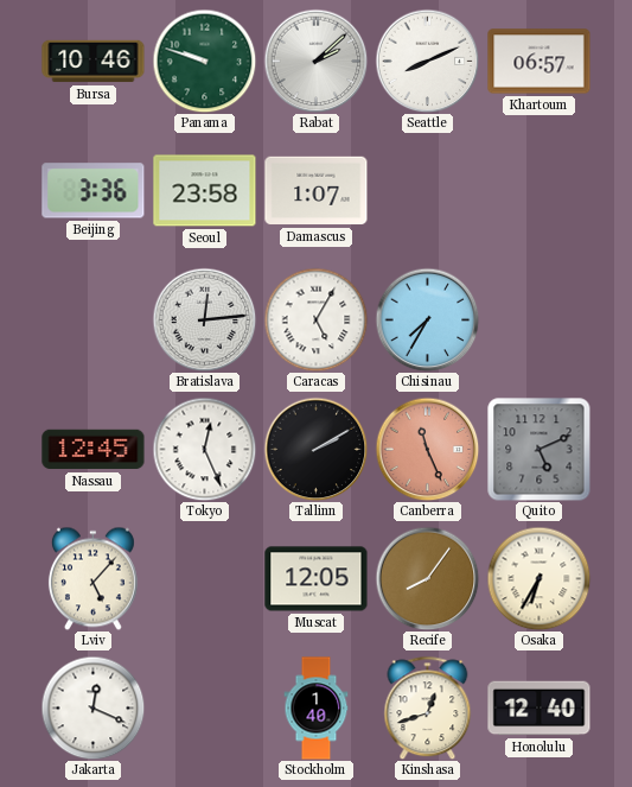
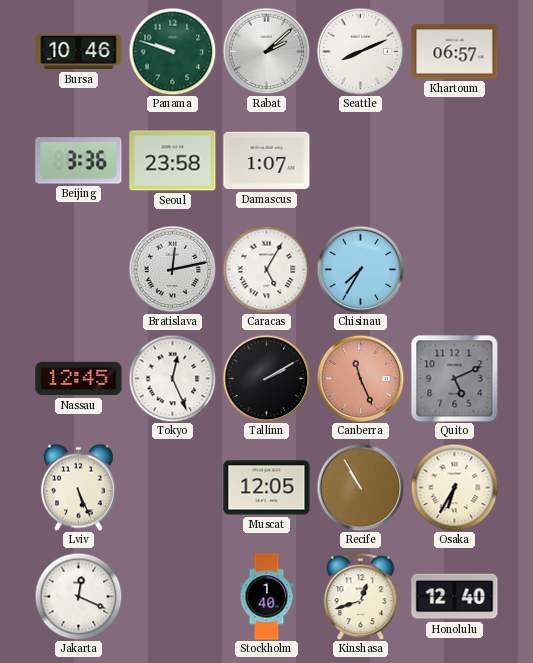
Bratislava: 12:14 -> 12:13 (172, 269)
Lviv: 5:07 -> 5:26 (78, 487)
Recife: 8:06 -> 10:55 (360, 487)
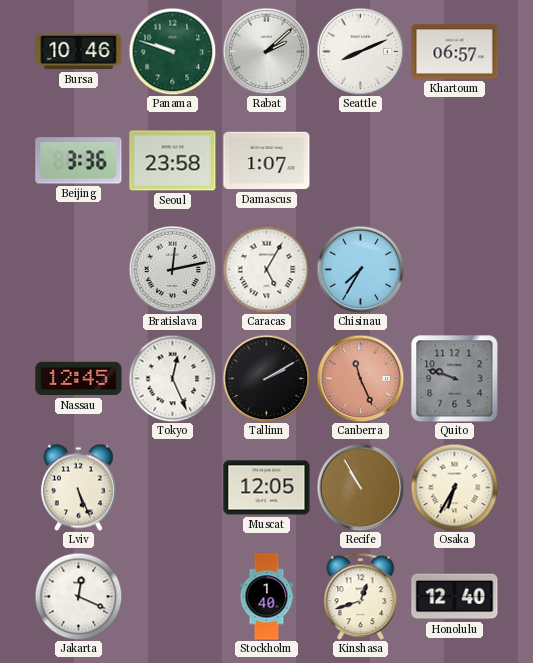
Quito: 5:11 -> 9:48 (455, 379)
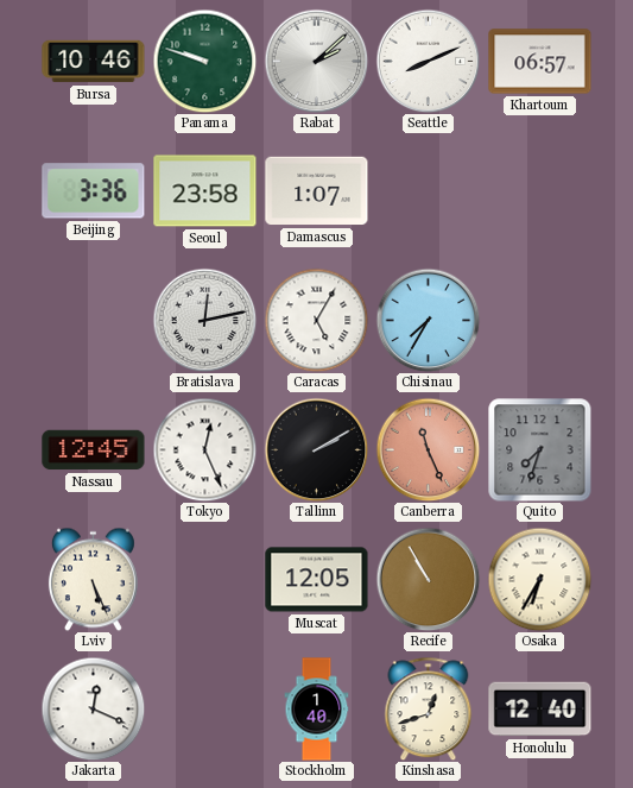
Quito: 9:48 -> 7:33 (540, 450)
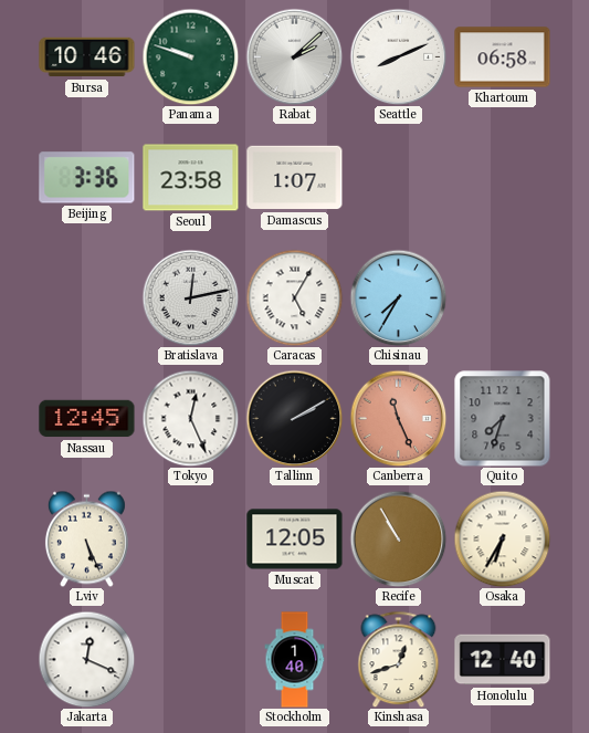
Khartoum: 06:57 -> 06:58 (503, 57)
